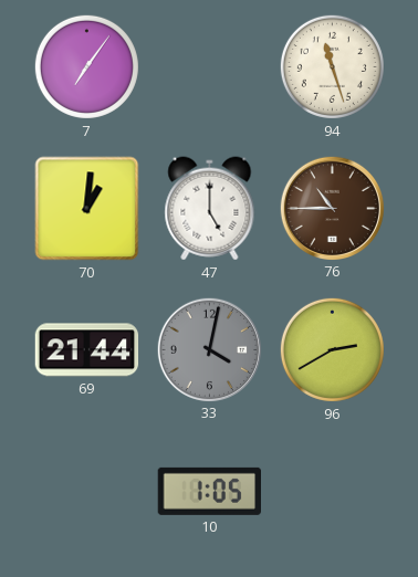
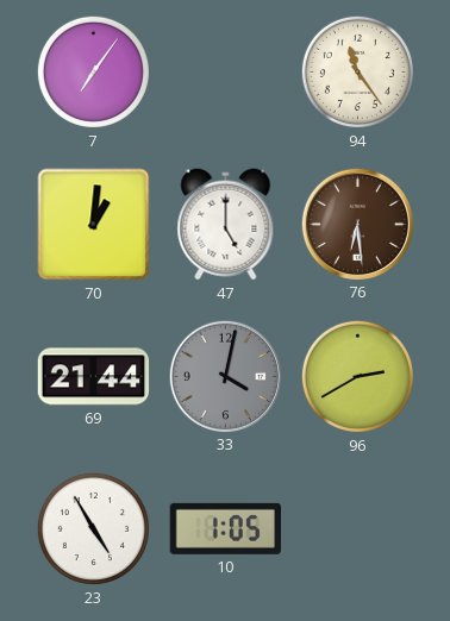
94: 11:27 -> 11:24 (357, 71)
76: 10:45 -> 6:29 (357, 224)
23: none -> 4:55 (93, 528)
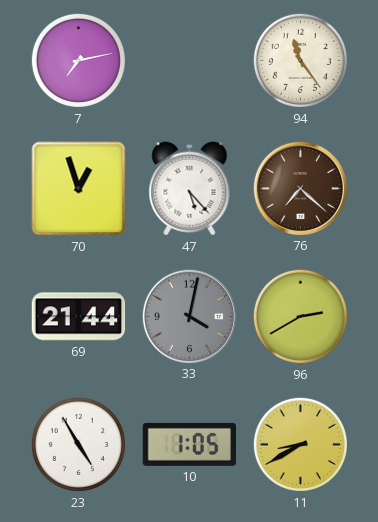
7: 7:06 -> 7:13 (78, 60)
70: 1:01 -> 12:57 (79, 189)
47: 5:00 -> 5:23 (190, 189)
76: 6:29 -> 7:22 (300, 188)
11: none -> 8:40 (300, 444)
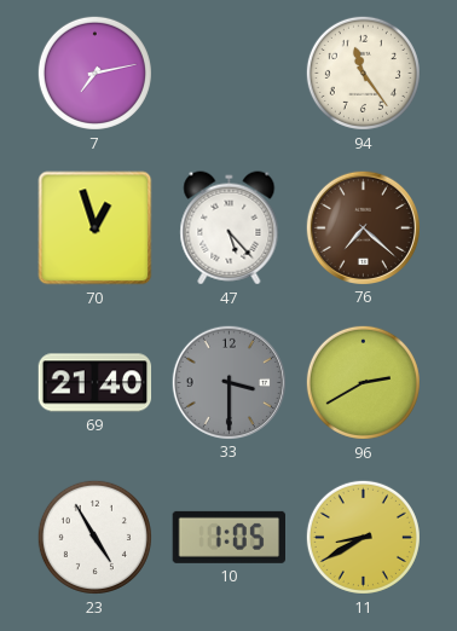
69: 21:44 -> 21:40 (96, 383)
33: 4:02 -> 3:30 (228, 382)
